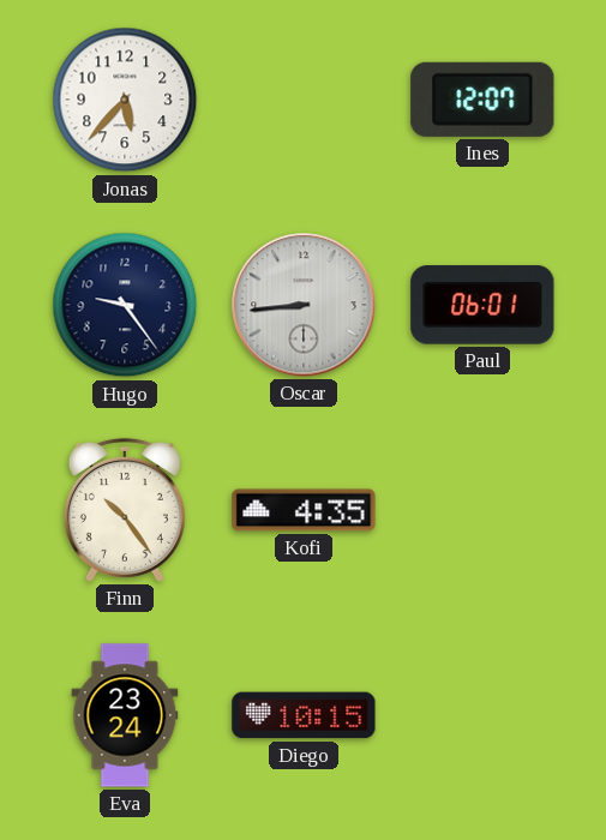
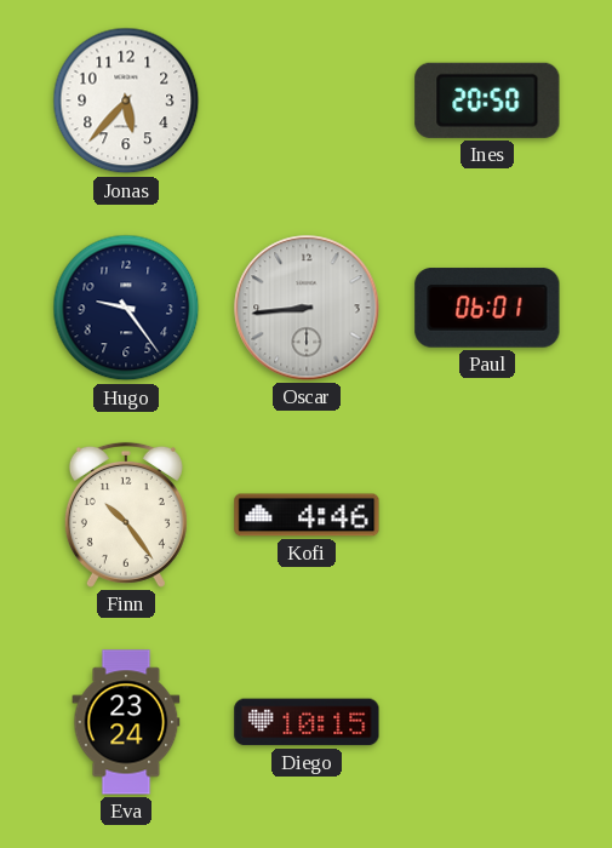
Ines: 12:07 -> 20:50 (487, 101)
Kofi: 4:35 -> 4:46 (307, 515)
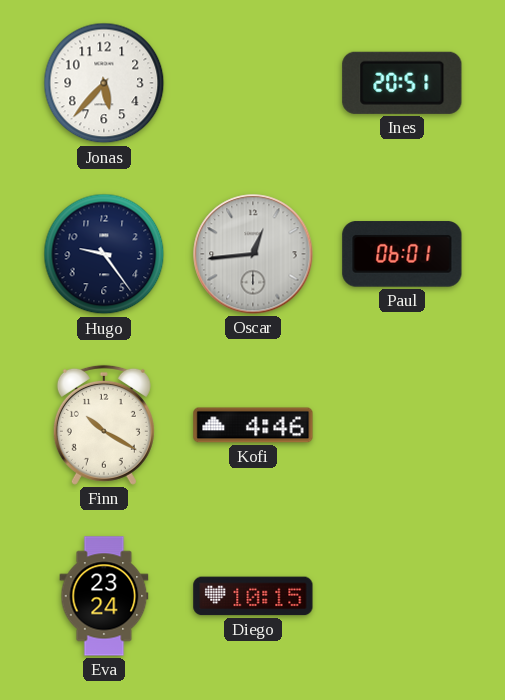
Ines: 20:50 -> 20:51 (402, 83)
Oscar: 8:44 -> 12:44 (253, 254)
Finn: 10:24 -> 10:20 (104, 425)
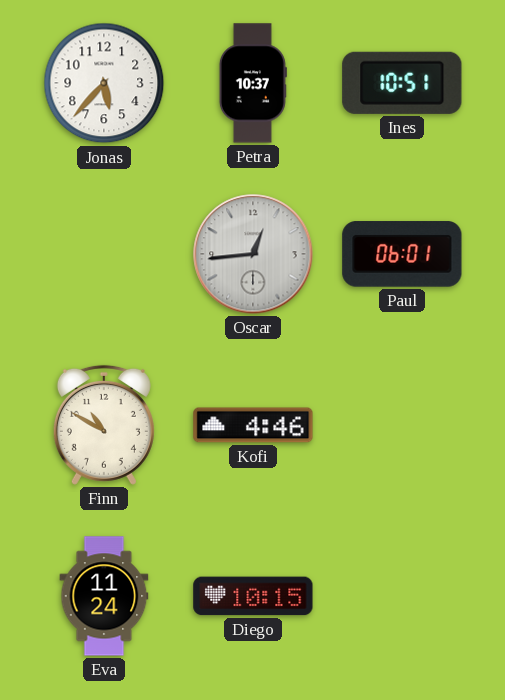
Petra: none -> 10:37 (253, 83)
Ines: 20:51 -> 10:51 (402, 83)
Hugo: 9:24 -> none (104, 254)
Finn: 10:20 -> 10:50 (104, 425)
Eva: 23:24 -> 11:24 (104, 596)
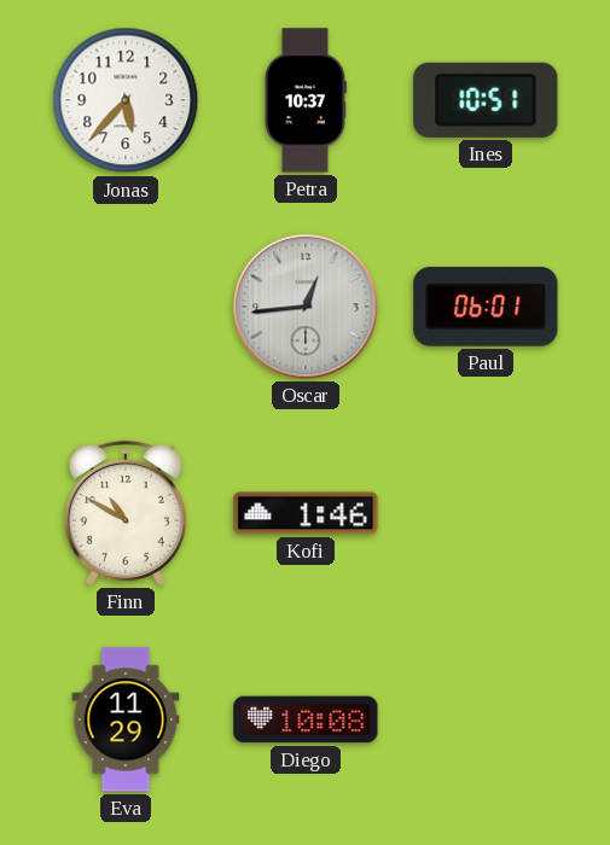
Kofi: 4:46 -> 1:46 (306, 513)
Eva: 11:24 -> 11:29 (126, 719)
Diego: 10:15 -> 10:08 (306, 719)
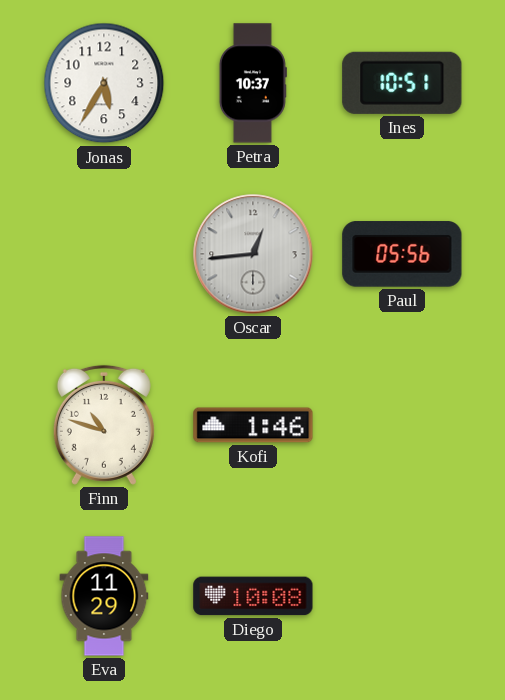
Jonas: 5:37 -> 5:35 (104, 83)
Paul: 06:01 -> 05:56 (402, 254)
Finn: 10:50 -> 10:48 (104, 425)
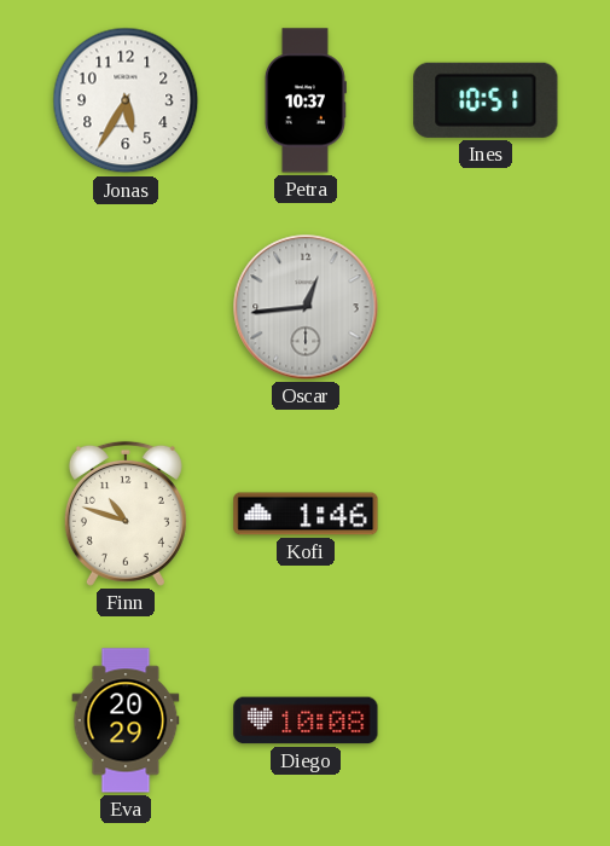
Paul: 05:56 -> none (402, 254)
Eva: 11:29 -> 20:29 (126, 720)
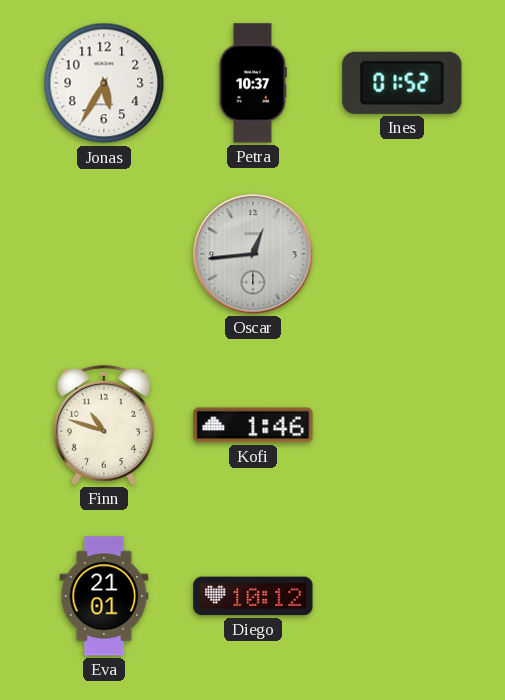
Ines: 10:51 -> 01:52 (402, 83)
Eva: 20:29 -> 21:01 (104, 596)
Diego: 10:08 -> 10:12 (253, 596)
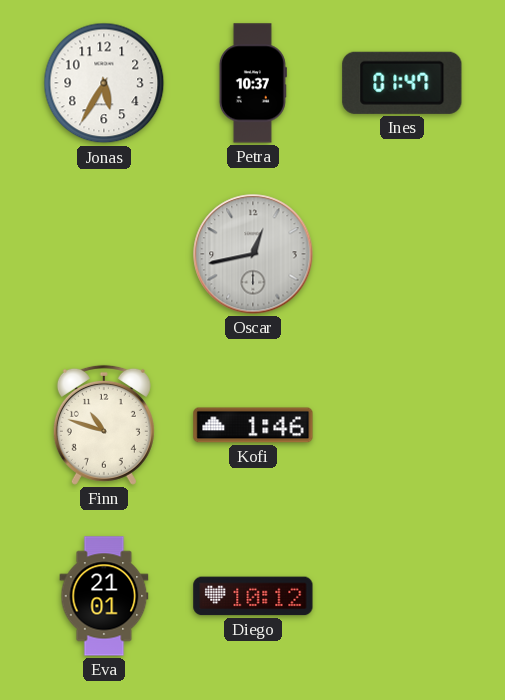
Ines: 01:52 -> 01:47 (402, 83)
Oscar: 12:44 -> 12:43 (253, 254)
